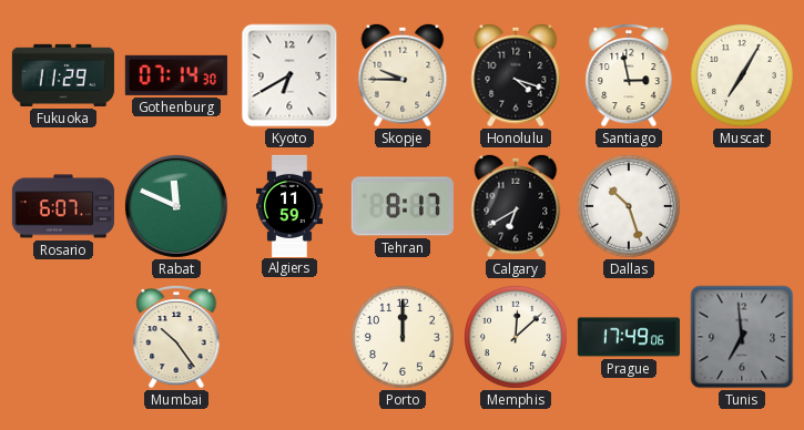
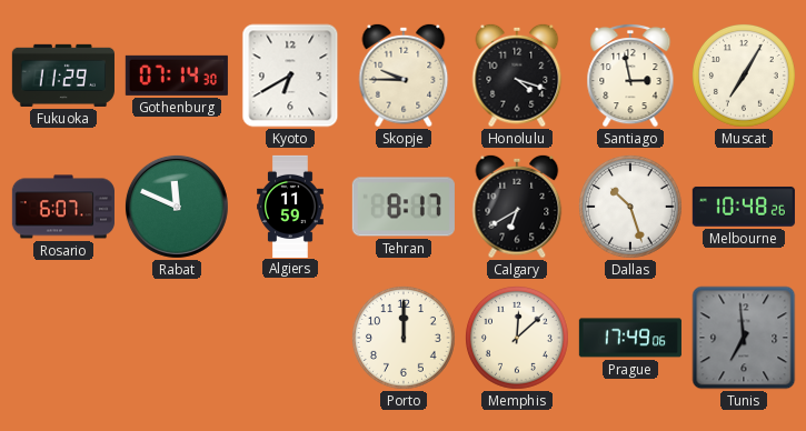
Melbourne: none -> 10:48 (744, 207)
Mumbai: 10:24 -> none (176, 337)
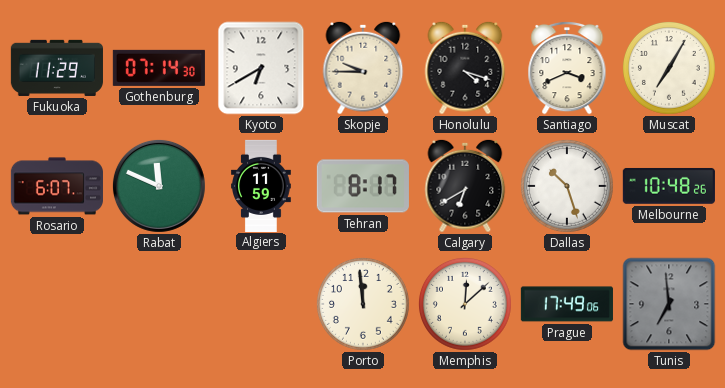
Santiago: 2:58 -> 3:41 (567, 68)
Porto: 12:00 -> 11:59 (363, 304)
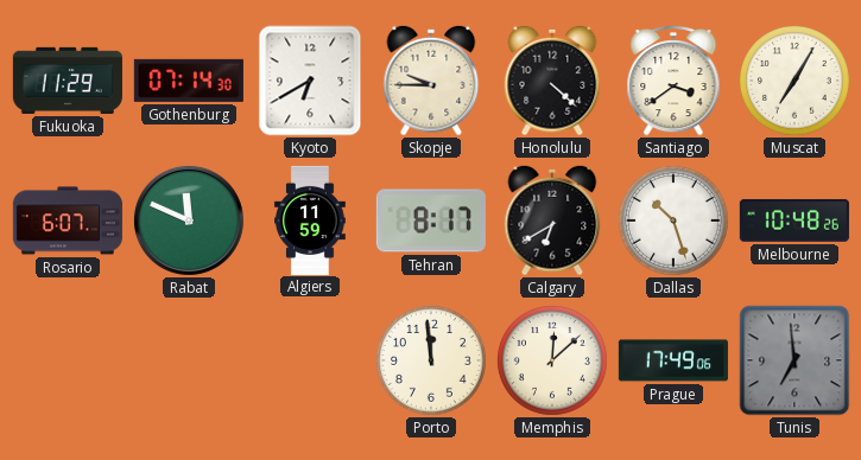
Honolulu: 4:18 -> 4:22 (552, 81)
Santiago: 3:41 -> 3:39 (673, 81)
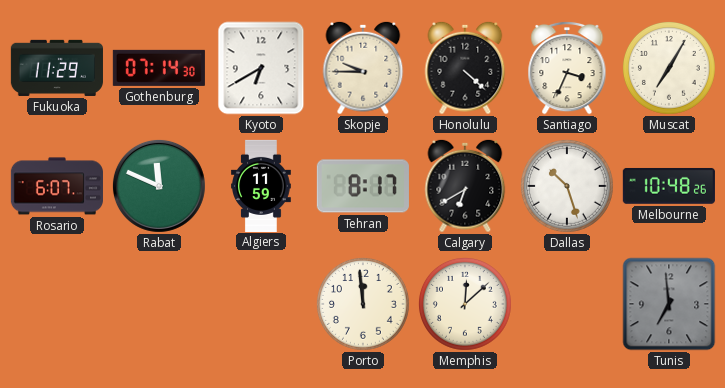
Santiago: 3:39 -> 3:34 (567, 68)
Prague: 17:49 -> none (673, 360)
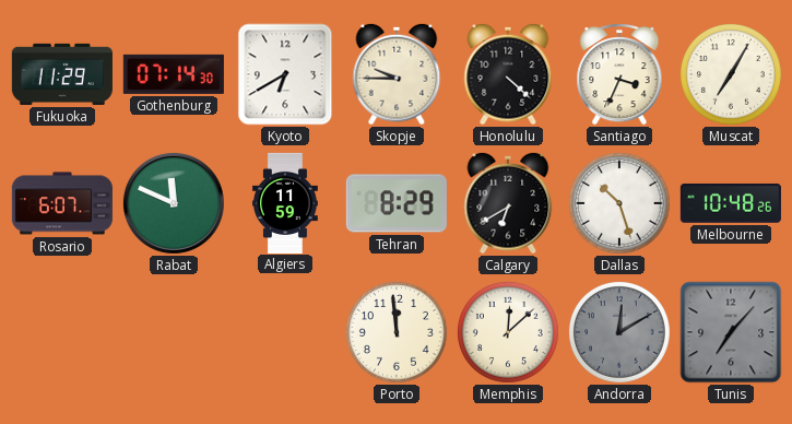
Tehran: 8:17 -> 8:29 (397, 203)
Andorra: none -> 12:10 (619, 332)
Tunis: 6:59 -> 7:07 (731, 332)
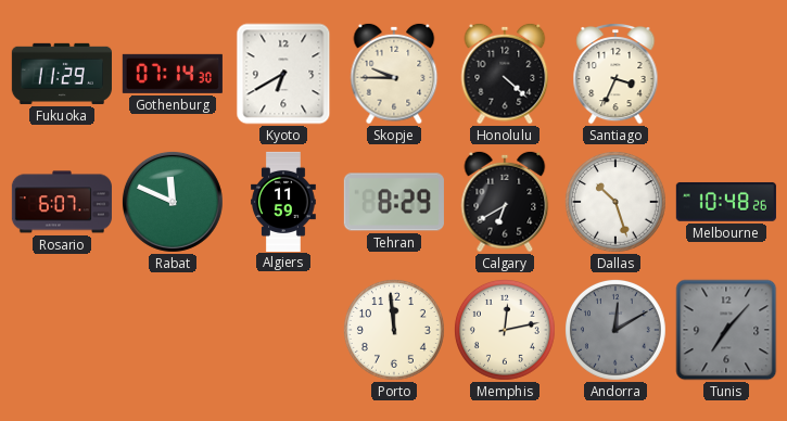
Muscat: 7:05 -> none (731, 74)
Memphis: 12:08 -> 12:13 (505, 330)
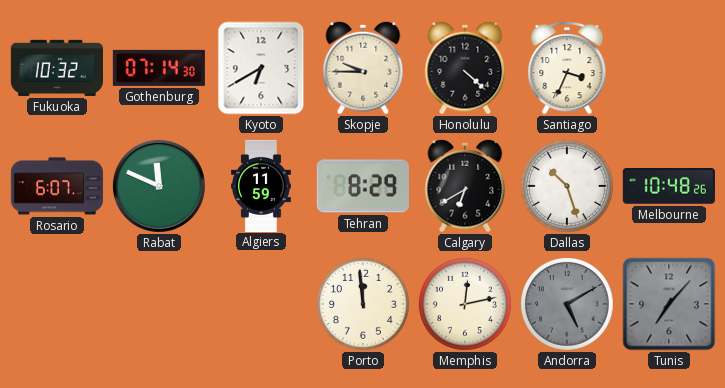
Fukuoka: 11:29 -> 10:32 (57, 68)
Andorra: 12:10 -> 5:10 (567, 304)
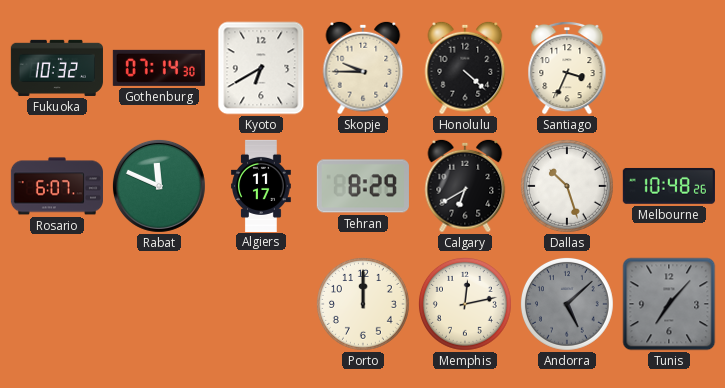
Algiers: 11:59 -> 11:17 (262, 185)
Porto: 11:59 -> 12:00 (363, 304)
Andorra: 5:10 -> 5:08 (567, 304)
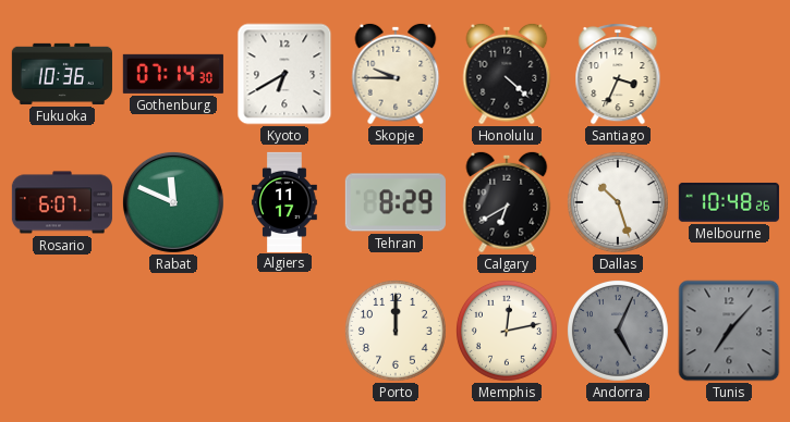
Fukuoka: 10:32 -> 10:36 (62, 74)
Andorra: 5:08 -> 5:04 (618, 331)
